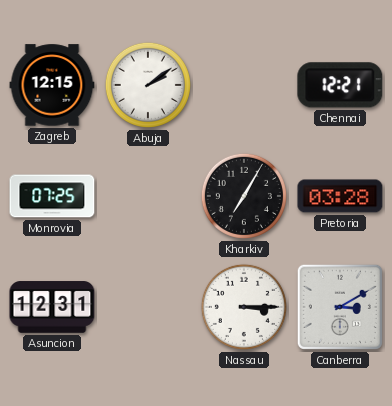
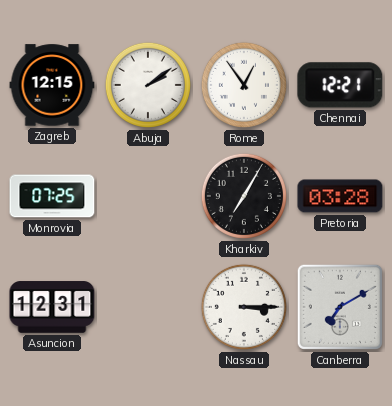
Rome: none -> 12:54 (244, 85)
Canberra: 3:10 -> 7:10 (340, 307)
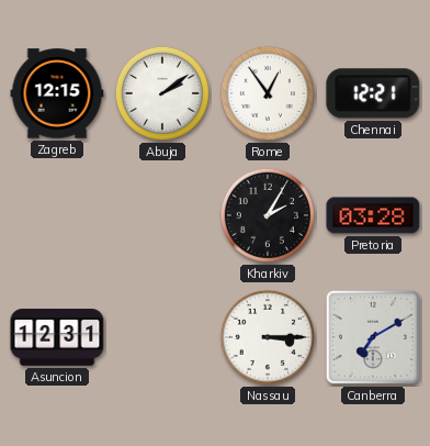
Monrovia: 07:25 -> none (52, 196)
Kharkiv: 7:05 -> 2:05 (268, 215)
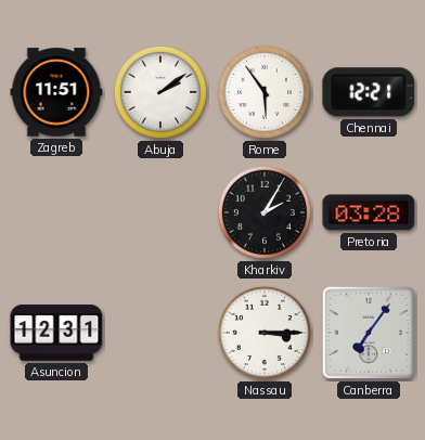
Zagreb: 12:15 -> 11:51 (56, 92)
Rome: 12:54 -> 5:54 (265, 92)
Canberra: 7:10 -> 7:06 (369, 333)
